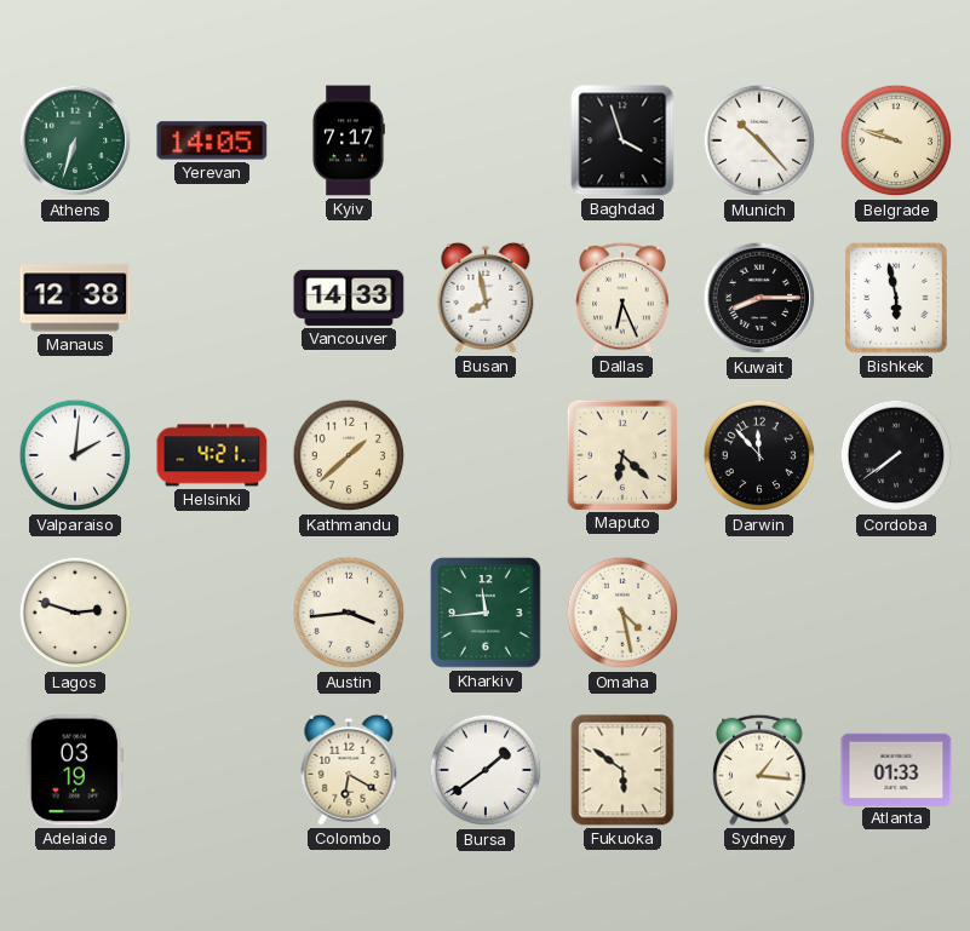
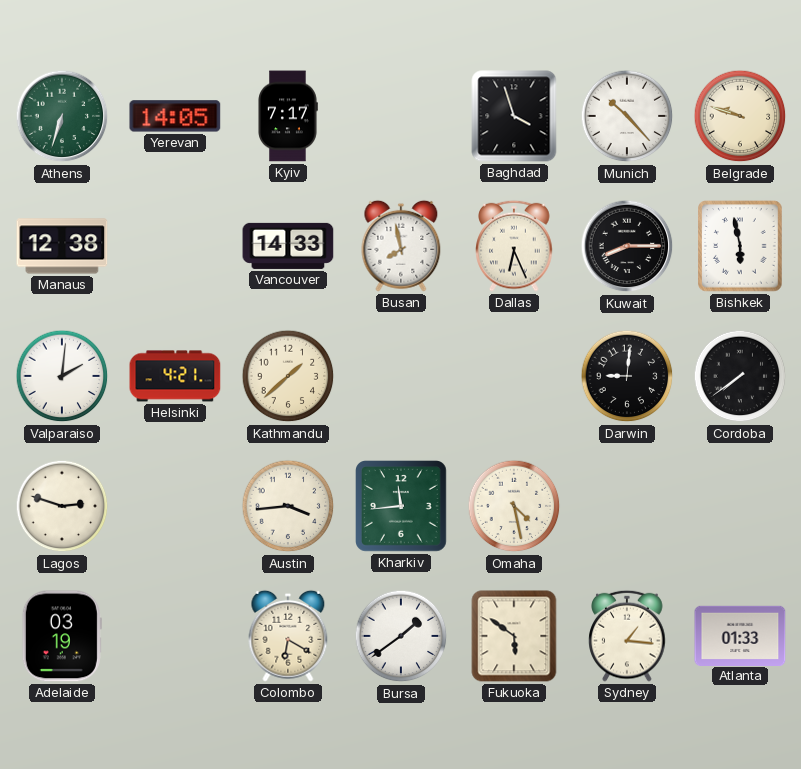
Maputo: 6:22 -> none (621, 454)
Darwin: 11:53 -> 9:01 (627, 376)
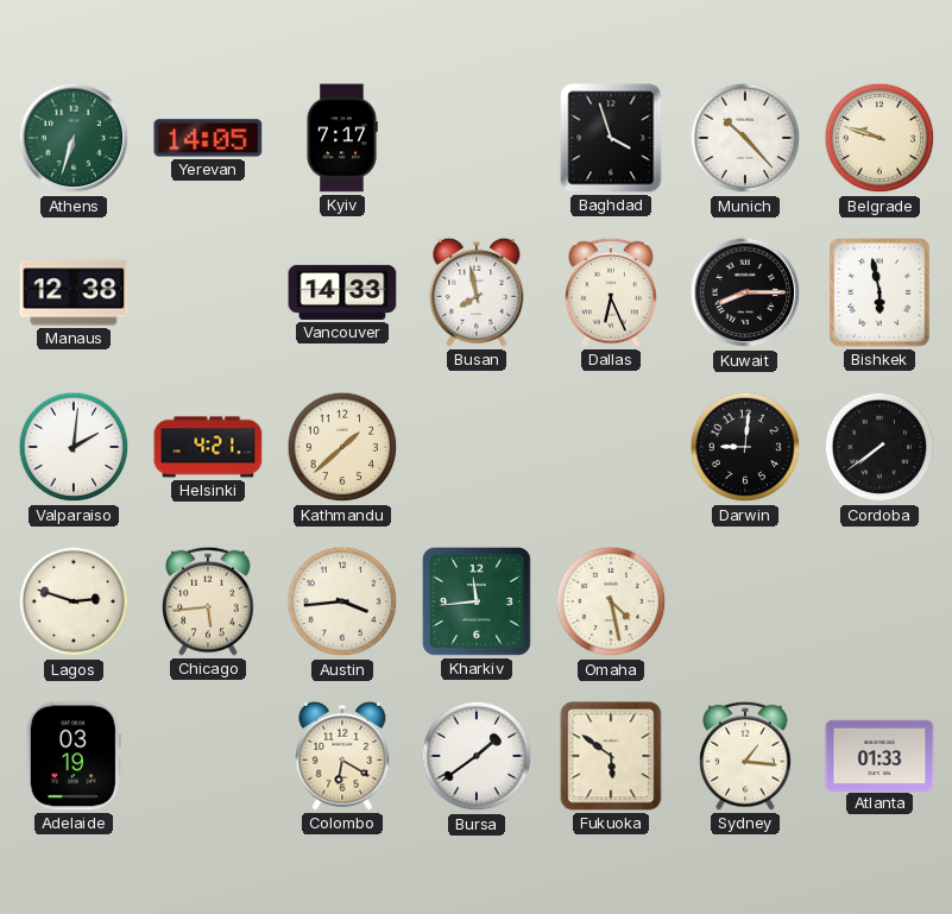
Chicago: none -> 5:44 (208, 601)
